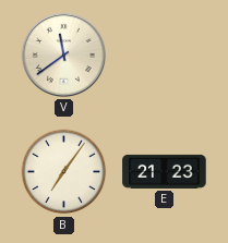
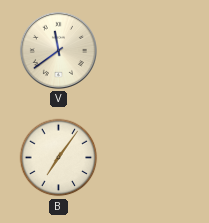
E: 21:23 -> none (165, 171)
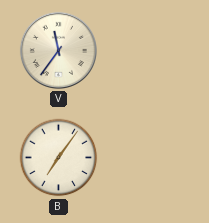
V: 11:39 -> 11:36 (58, 50)
